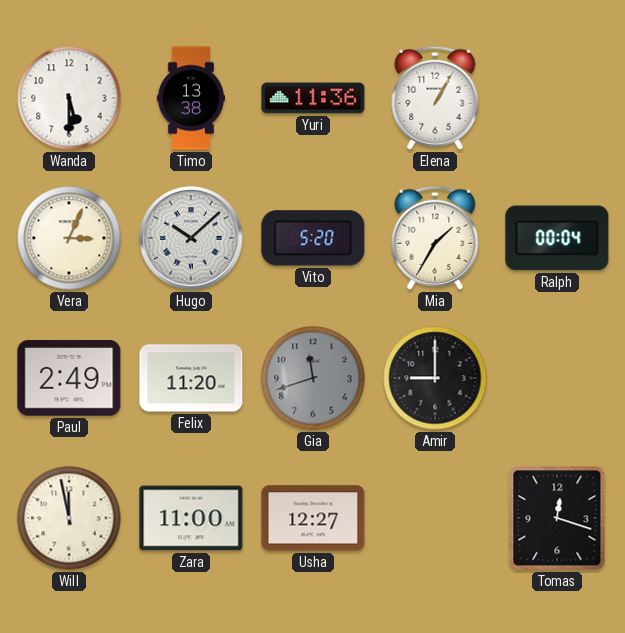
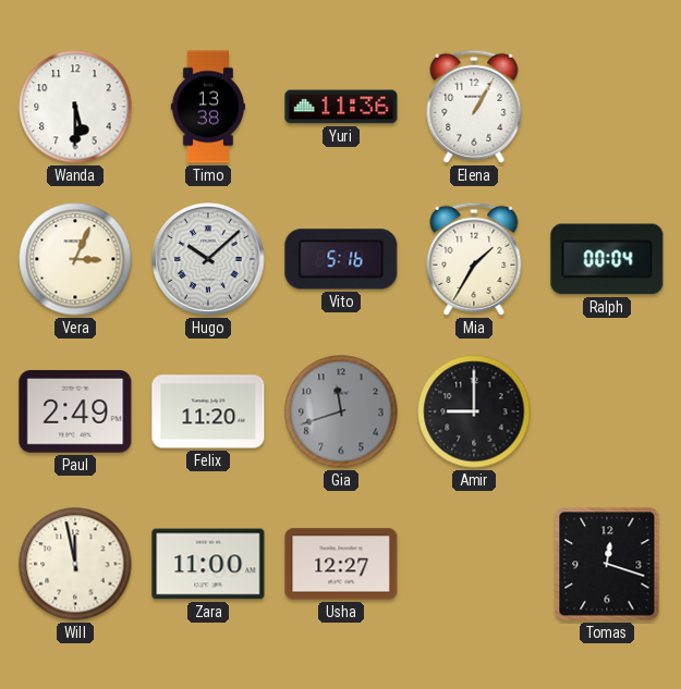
Vito: 5:20 -> 5:16 (341, 259)
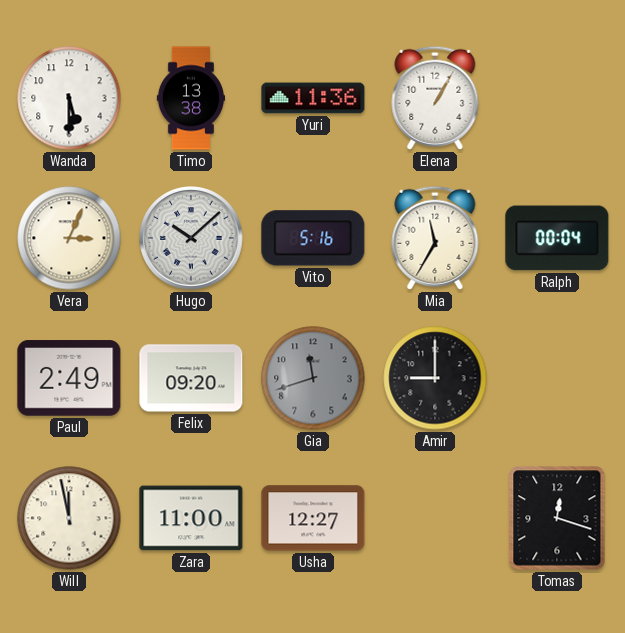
Mia: 1:35 -> 11:35 (435, 238)
Felix: 11:20 -> 09:20 (191, 378)
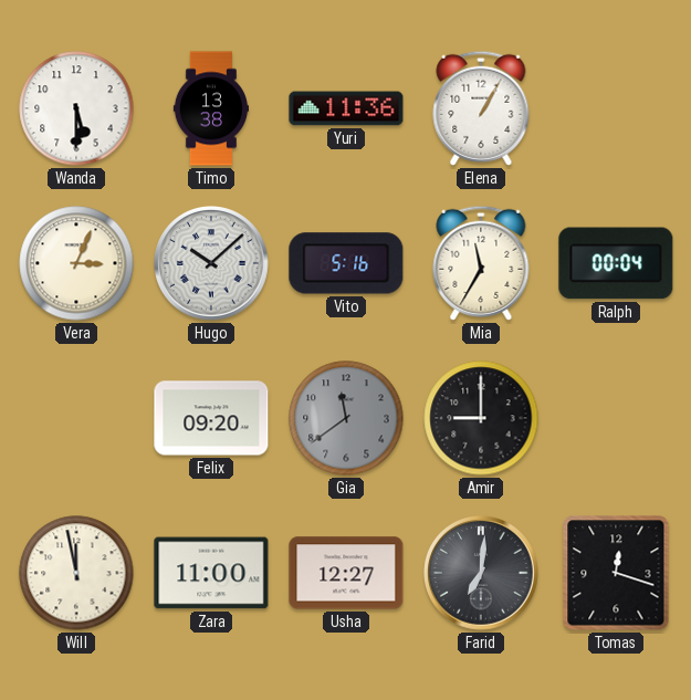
Paul: 2:49 -> none (69, 378)
Gia: 11:42 -> 11:39 (346, 418)
Farid: none -> 7:01 (481, 573)
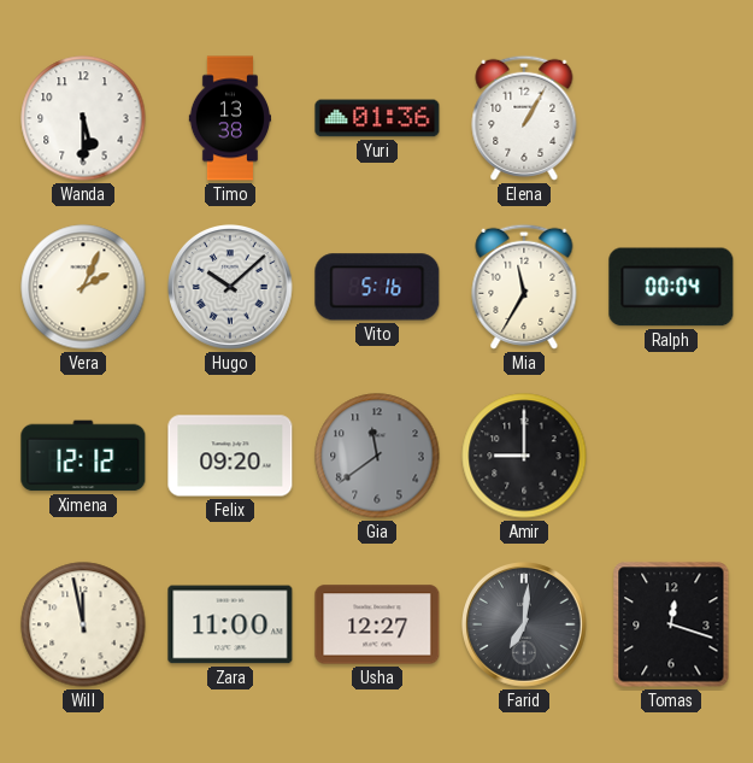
Yuri: 11:36 -> 01:36 (377, 118)
Vera: 3:04 -> 2:04 (83, 287)
Ximena: none -> 12:12 (83, 456)
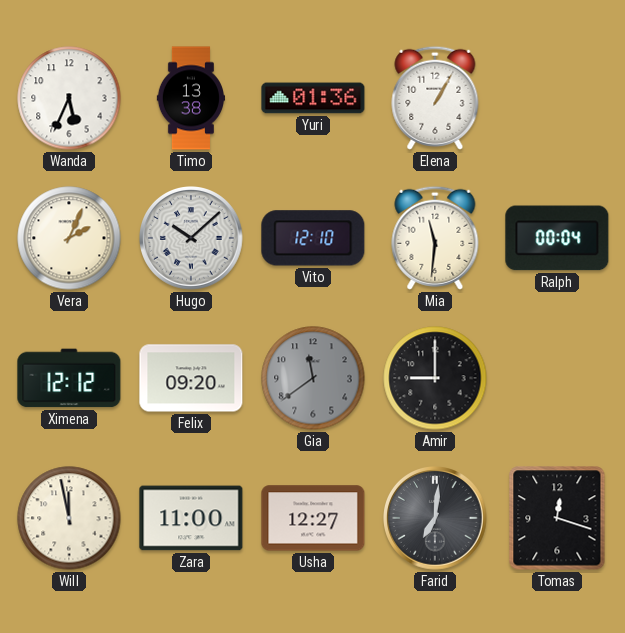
Wanda: 5:30 -> 5:34 (69, 98)
Vito: 5:16 -> 12:10 (313, 238)
Mia: 11:35 -> 11:31 (435, 238)
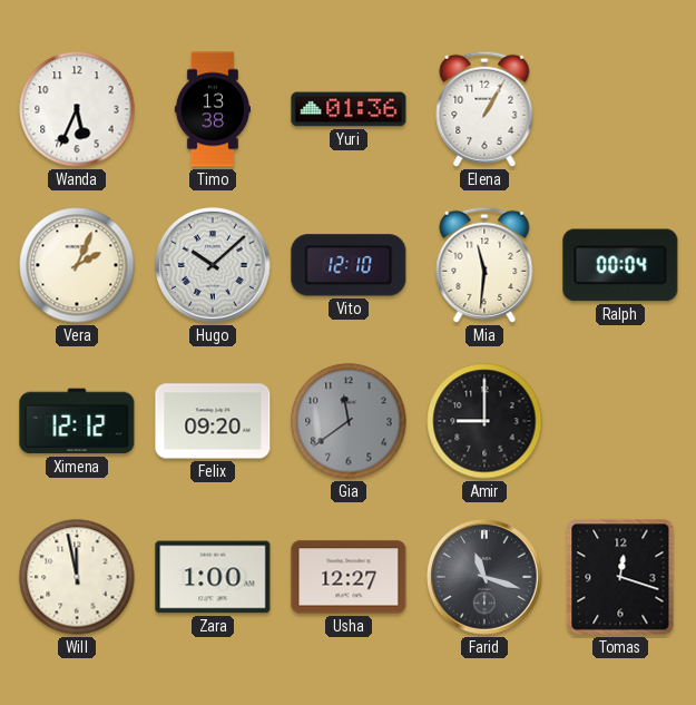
Zara: 11:00 -> 1:00 (213, 577)
Farid: 7:01 -> 11:18 (484, 577)
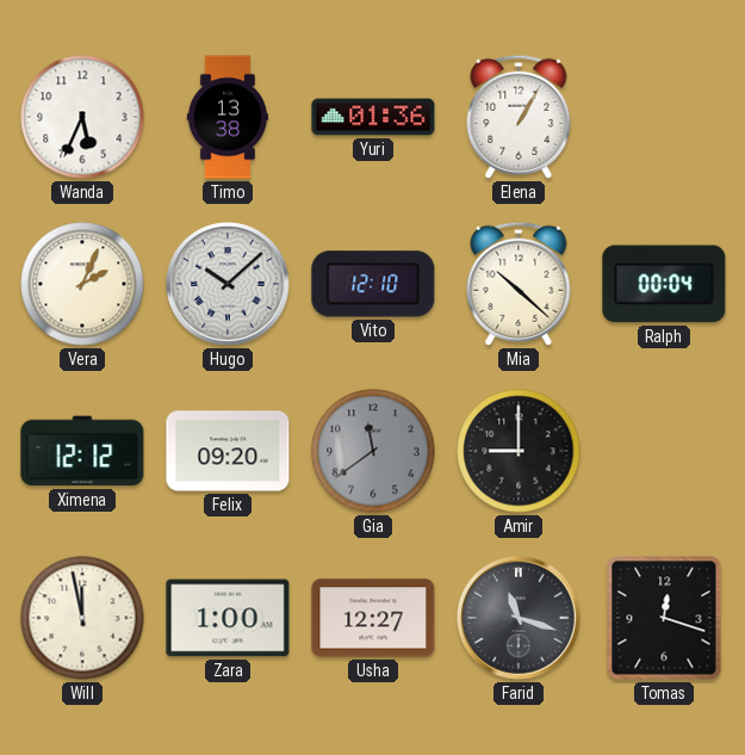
Mia: 11:31 -> 10:22 (519, 284)
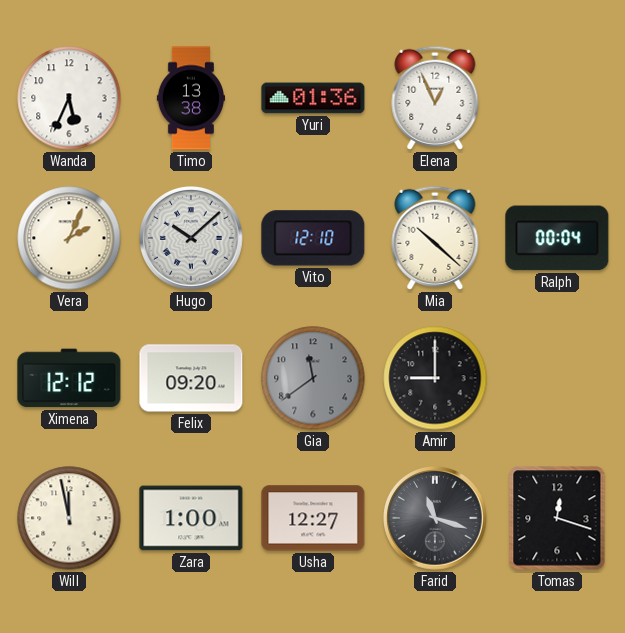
Elena: 1:05 -> 12:56 (435, 98)
